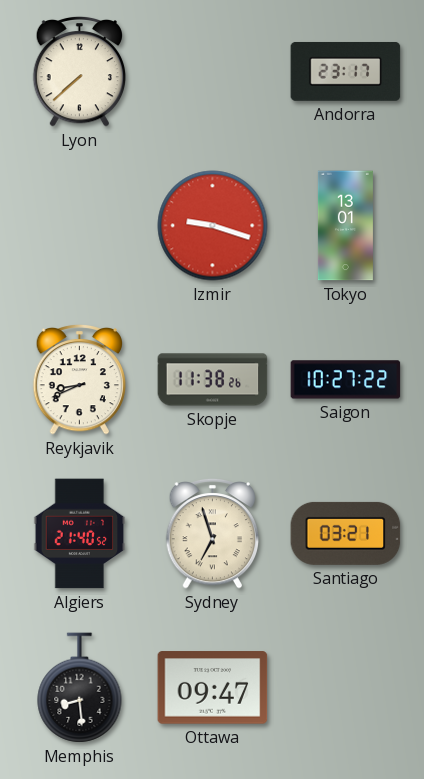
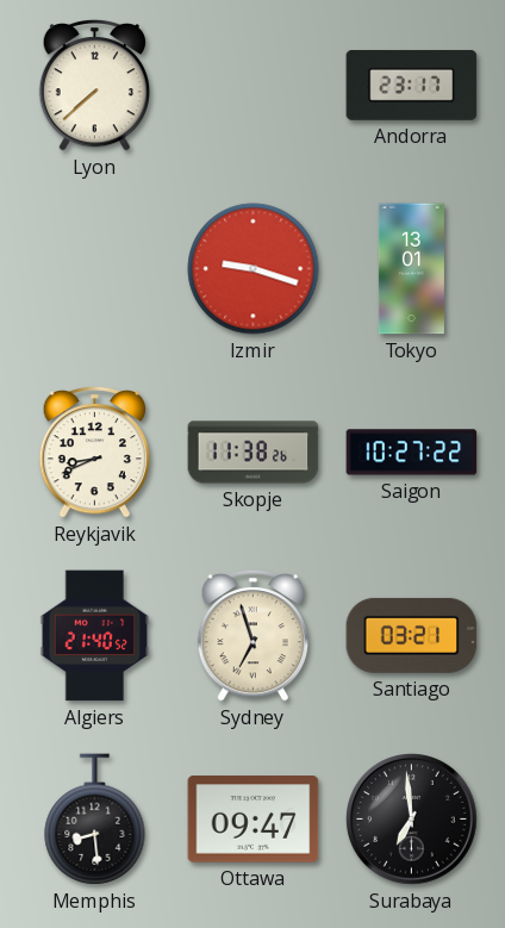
Surabaya: none -> 6:59 (412, 820)
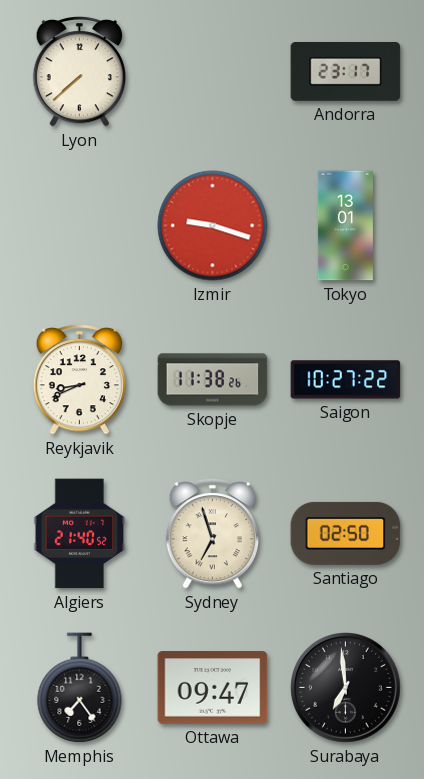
Santiago: 03:21 -> 02:50 (346, 533)
Memphis: 8:29 -> 7:24 (80, 688)
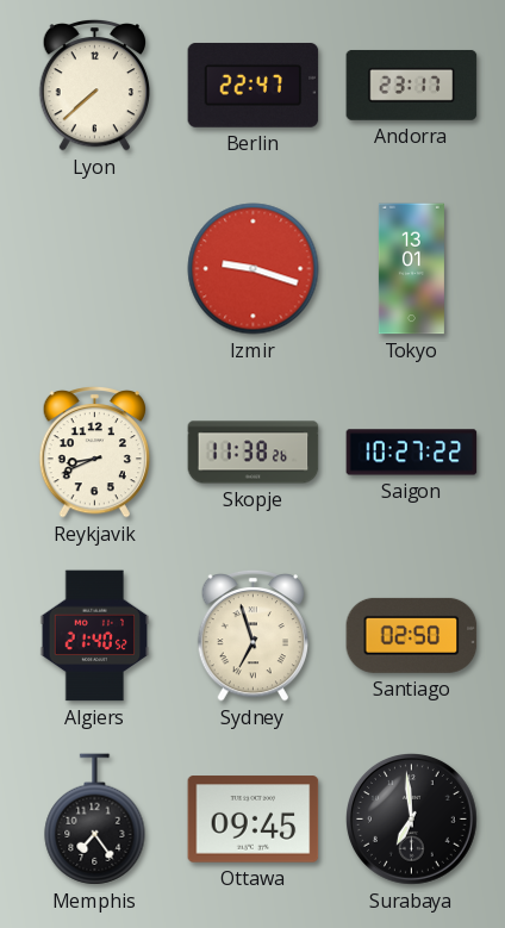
Berlin: none -> 22:47 (254, 85)
Ottawa: 09:47 -> 09:45 (254, 820)
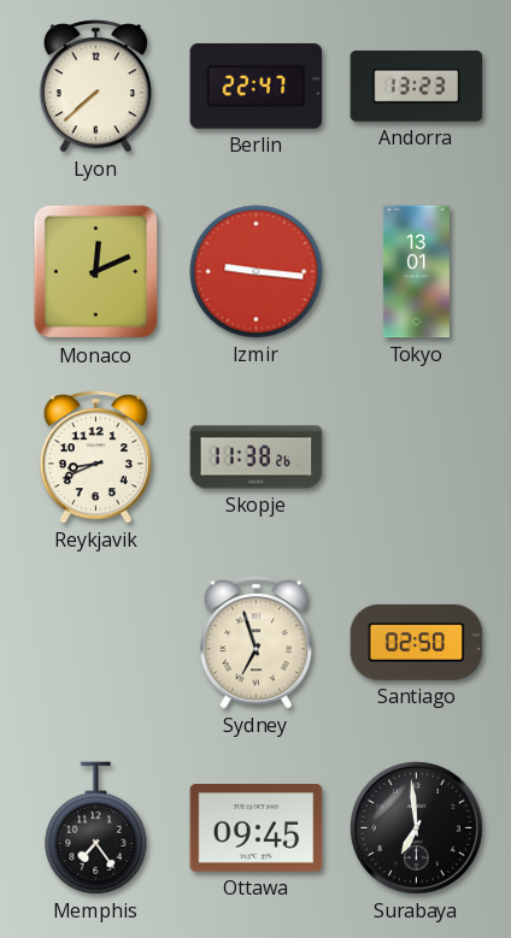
Andorra: 23:17 -> 13:23 (417, 85)
Monaco: none -> 12:11 (96, 272)
Izmir: 9:18 -> 9:16 (257, 272)
Saigon: 10:27 -> none (412, 453)
Algiers: 21:40 -> none (95, 636)
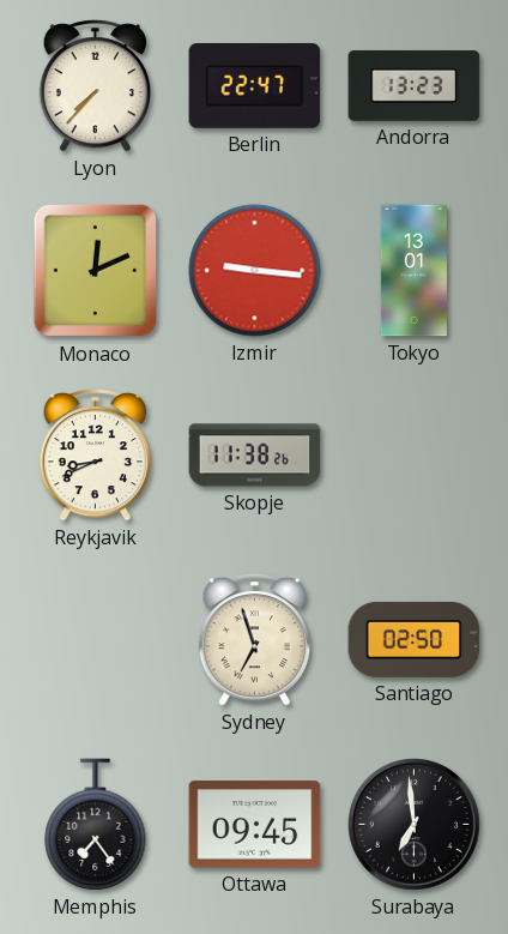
Lyon: 7:38 -> 7:37 (95, 85)
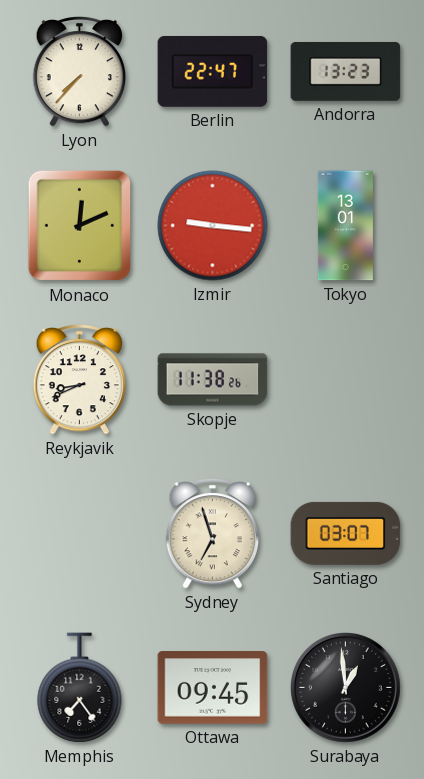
Santiago: 02:50 -> 03:07 (346, 533)
Surabaya: 6:59 -> 12:59 (346, 688)
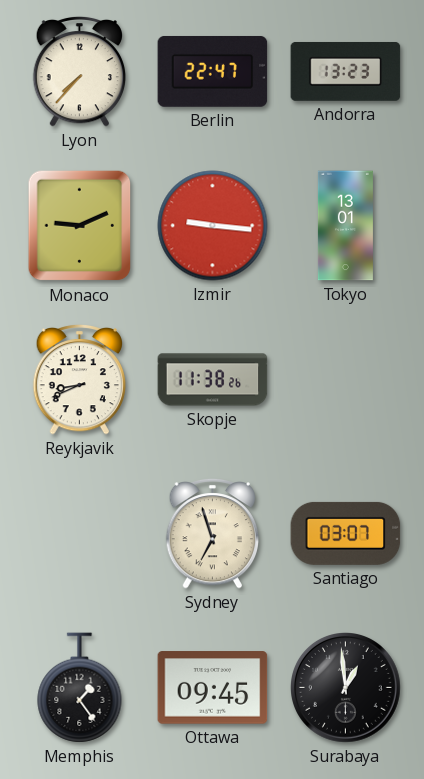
Monaco: 12:11 -> 9:11 (80, 226)
Memphis: 7:24 -> 1:24 (80, 688)
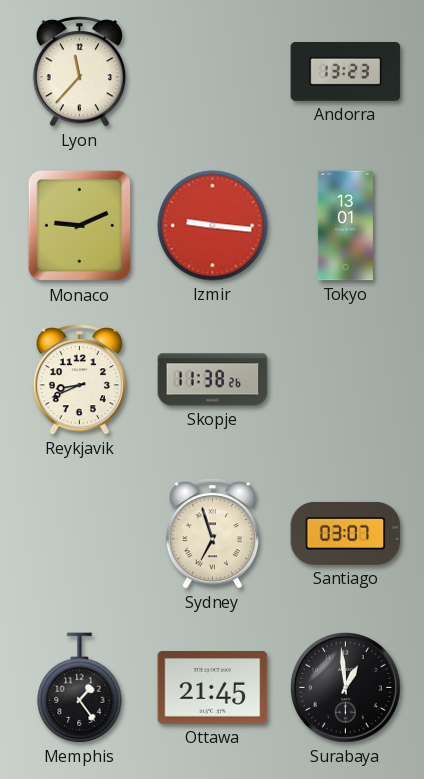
Lyon: 7:37 -> 11:37 (79, 71)
Berlin: 22:47 -> none (213, 71)
Ottawa: 09:45 -> 21:45 (213, 688)
